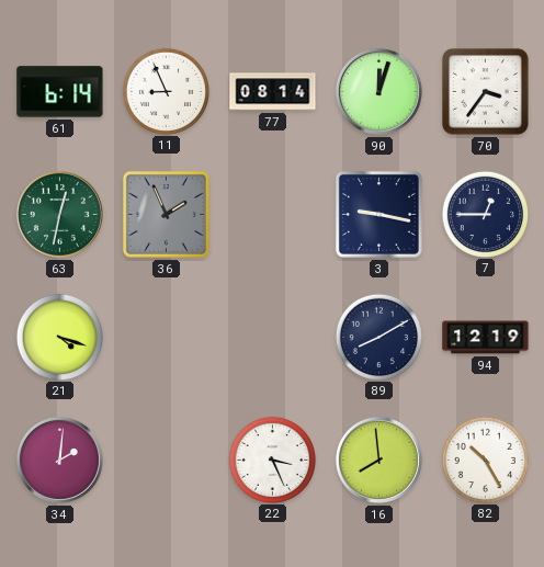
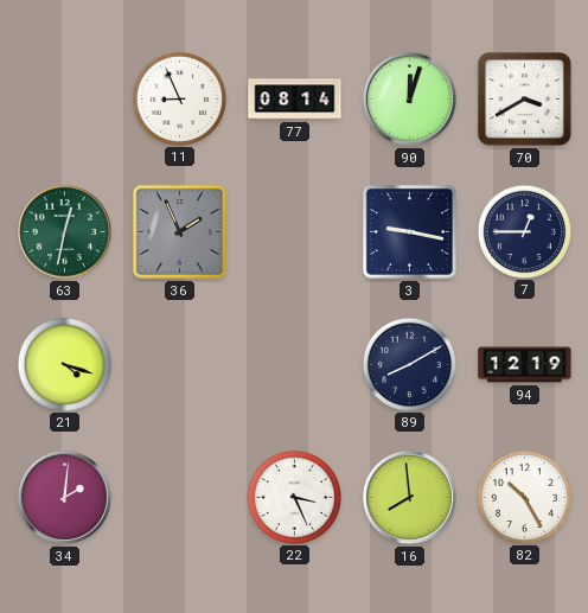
61: 6:14 -> none (60, 92)
70: 3:36 -> 3:40 (524, 98)
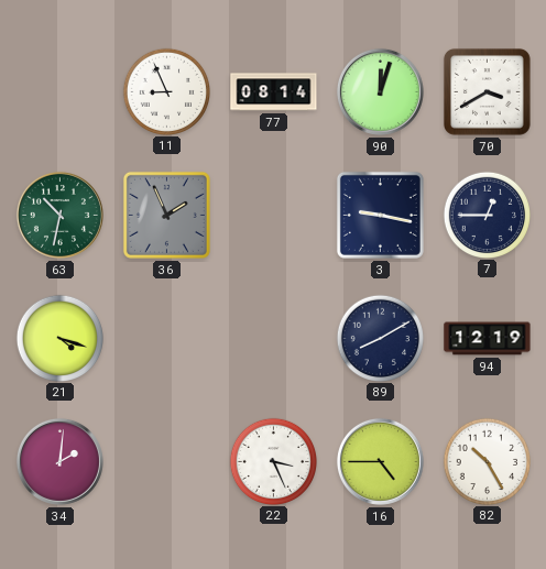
63: 12:32 -> 10:32 (59, 215)
16: 7:59 -> 4:45 (380, 461)
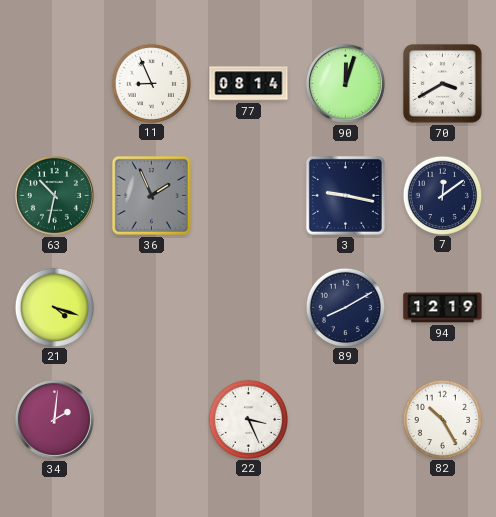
7: 12:45 -> 12:09 (442, 195)
16: 4:45 -> none (380, 461)
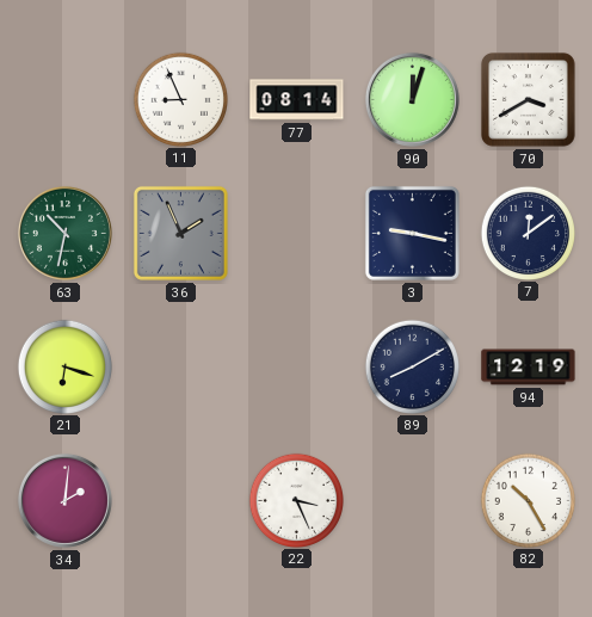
21: 4:18 -> 6:18 (64, 366)
